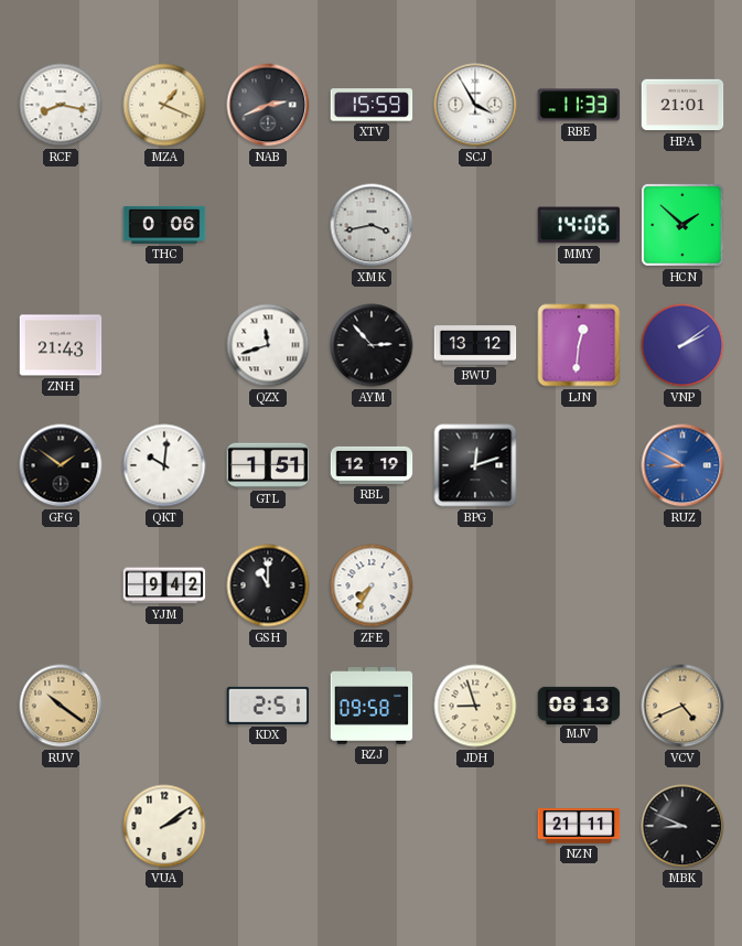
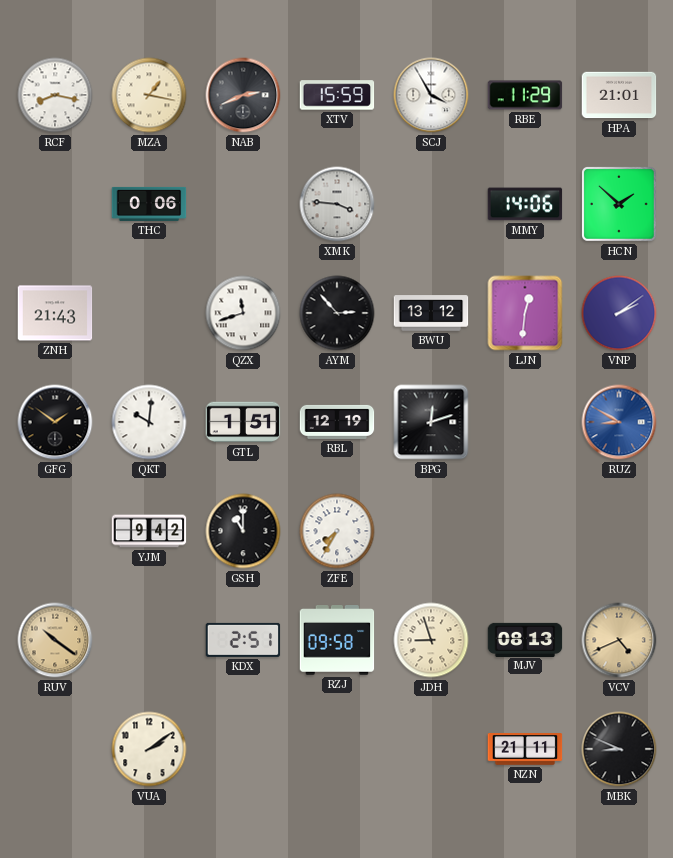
MZA: 1:19 -> 1:17 (149, 95)
RBE: 11:33 -> 11:29 (525, 95)
XMK: 3:43 -> 3:46 (337, 204)
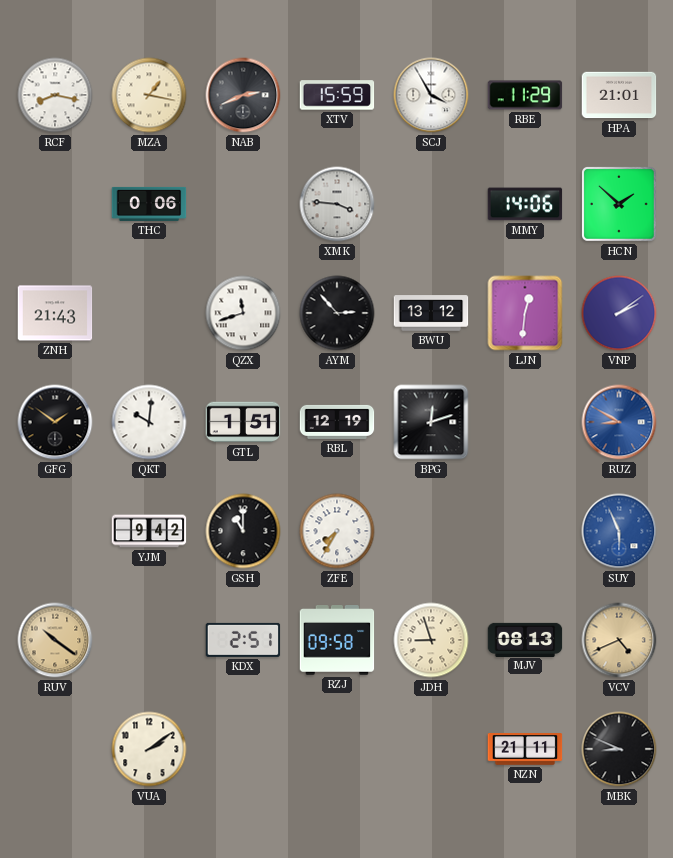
SUY: none -> 5:56 (619, 531)
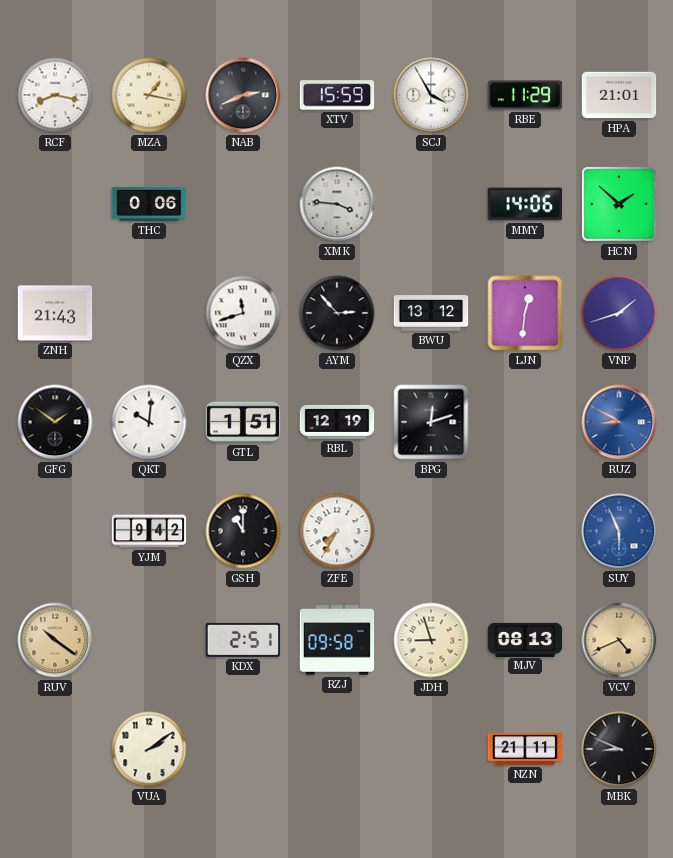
VNP: 2:09 -> 1:42 (619, 313)
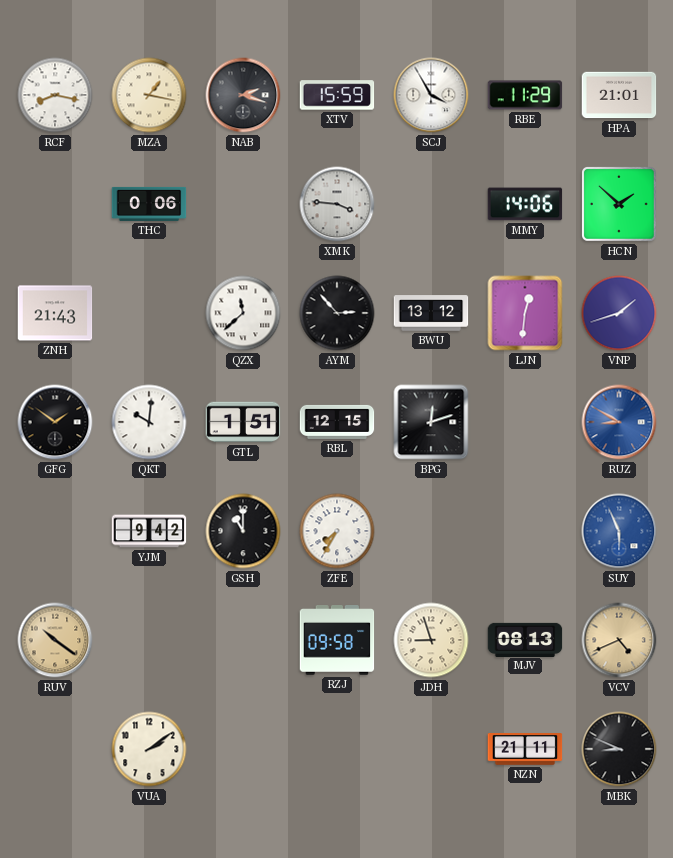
NAB: 2:41 -> 2:18 (243, 95)
QZX: 11:42 -> 11:38 (243, 313)
RBL: 12:19 -> 12:15 (337, 422)
KDX: 2:51 -> none (243, 640)
